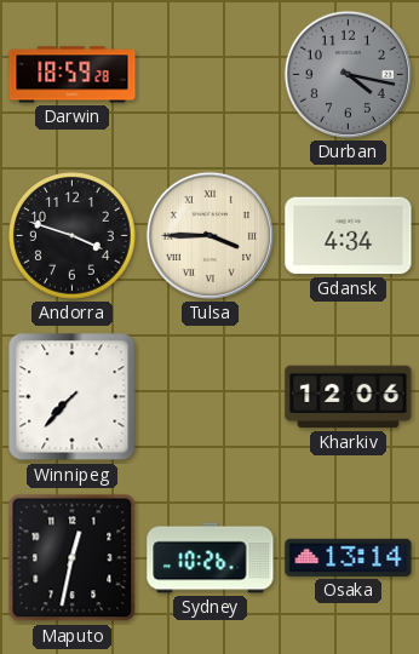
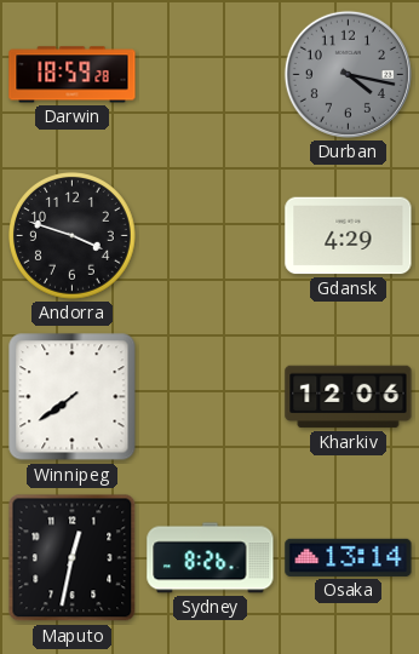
Tulsa: 3:45 -> none (209, 235)
Gdansk: 4:34 -> 4:29 (349, 236)
Winnipeg: 7:37 -> 7:39 (73, 397)
Sydney: 10:26 -> 8:26 (211, 558)
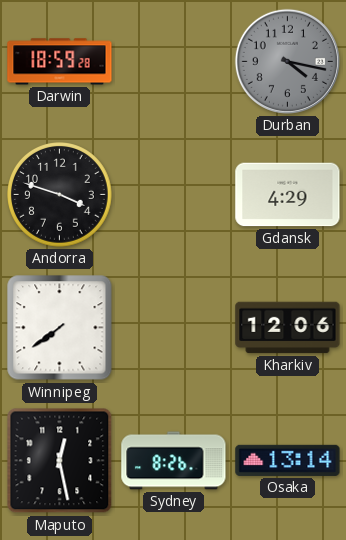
Maputo: 12:32 -> 12:28 (60, 461)
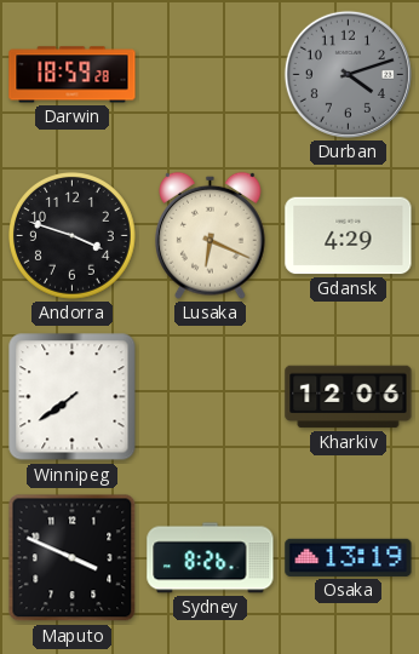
Durban: 4:17 -> 4:12 (348, 74)
Lusaka: none -> 6:19 (211, 235)
Maputo: 12:28 -> 3:49 (73, 558)
Osaka: 13:14 -> 13:19 (349, 557)
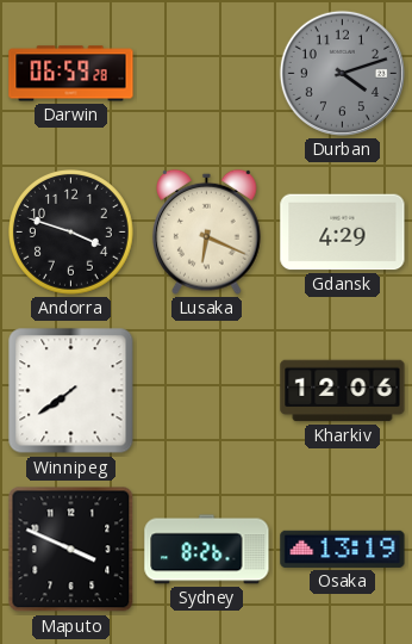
Darwin: 18:59 -> 06:59 (71, 74)
